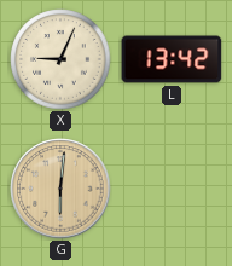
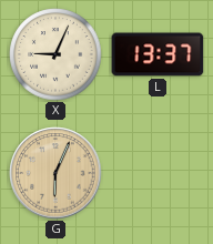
L: 13:42 -> 13:37 (158, 54)
G: 6:01 -> 6:04 (55, 173)
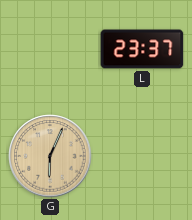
X: 9:04 -> none (55, 54)
L: 13:37 -> 23:37 (142, 49)
